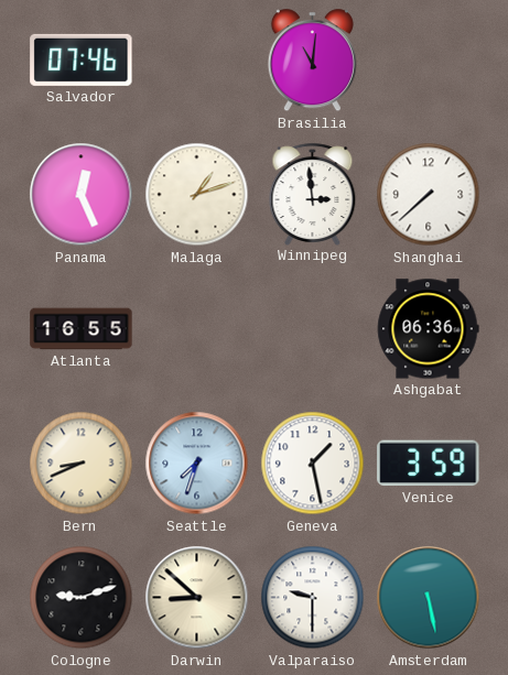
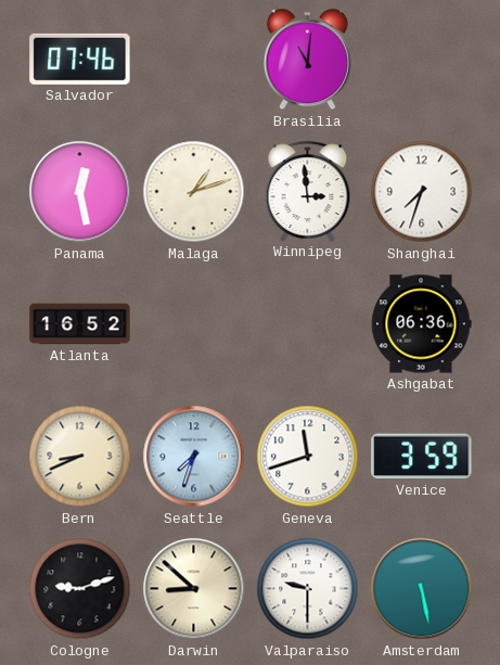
Panama: 12:26 -> 12:28 (80, 192)
Shanghai: 7:38 -> 7:33 (422, 192)
Atlanta: 16:55 -> 16:52 (80, 324)
Geneva: 1:28 -> 11:42 (308, 457)
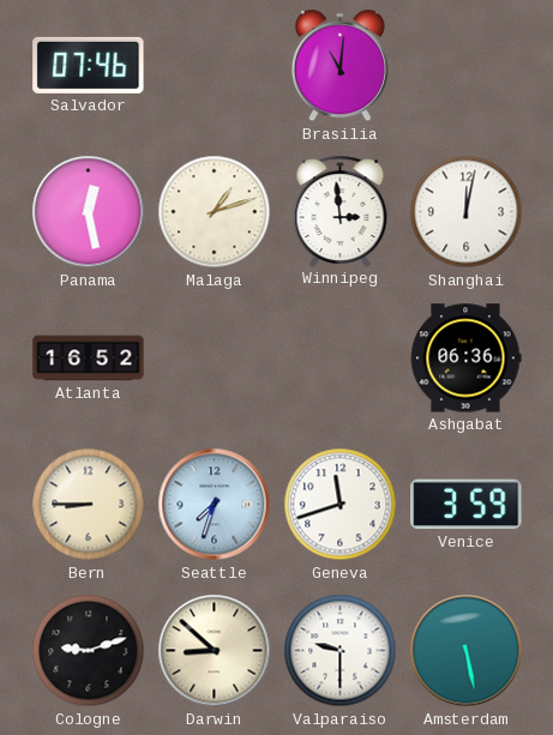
Shanghai: 7:33 -> 12:02 (467, 212)
Bern: 8:41 -> 8:45 (89, 505)
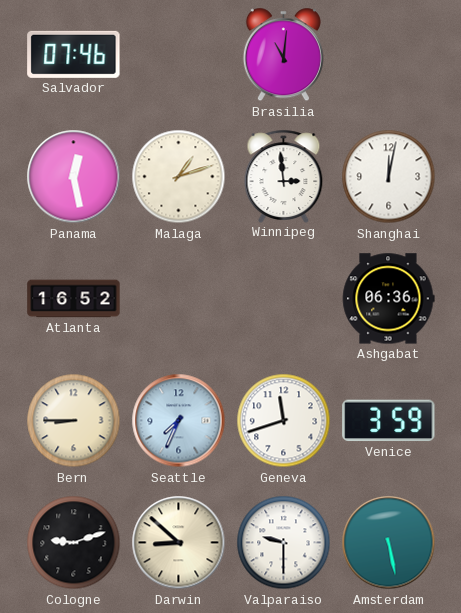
Seattle: 7:33 -> 7:34 (179, 421)
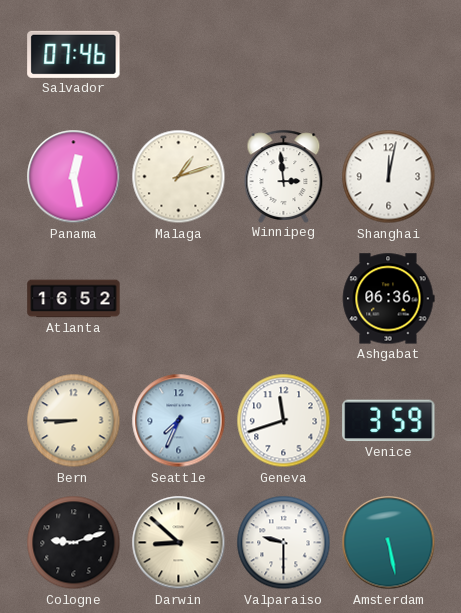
Brasilia: 11:01 -> none (283, 55)
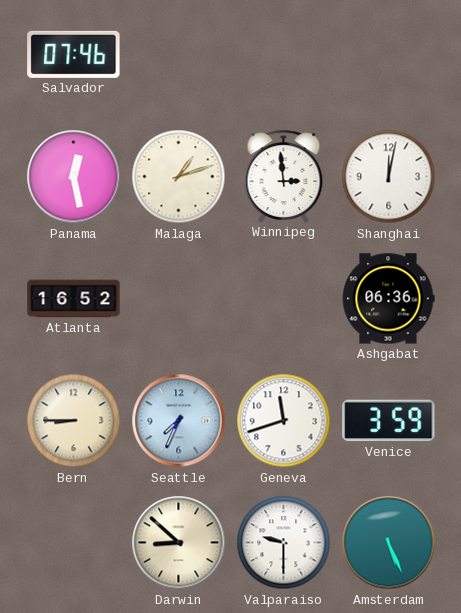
Cologne: 9:12 -> none (74, 543)
Amsterdam: 5:28 -> 5:26 (389, 543)
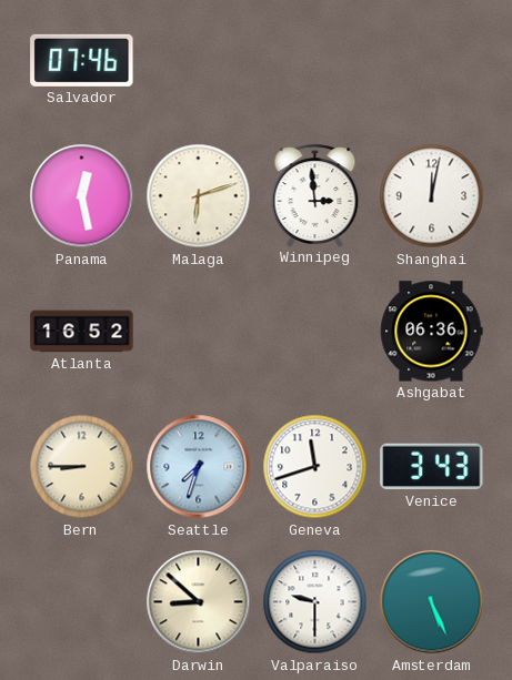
Malaga: 1:12 -> 6:12 (199, 196)
Seattle: 7:34 -> 7:33 (199, 467)
Venice: 3:59 -> 3:43 (432, 467)
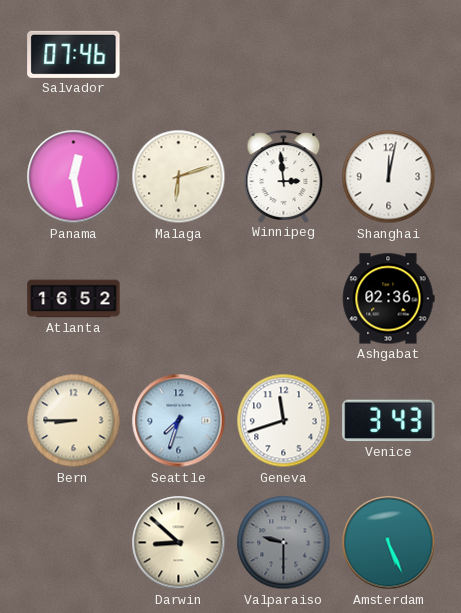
Ashgabat: 06:36 -> 02:36 (388, 299)
Valparaiso dial: white -> grey (284, 543)
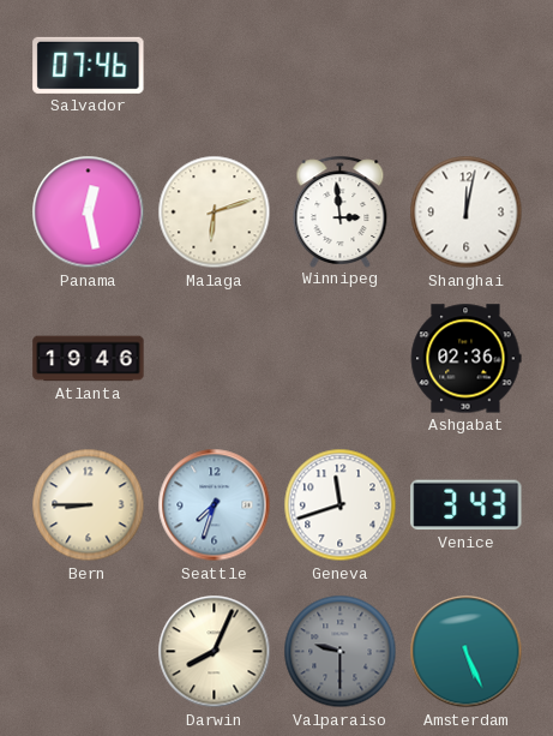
Atlanta: 16:52 -> 19:46 (89, 359)
Darwin: 8:52 -> 8:04 (215, 652)
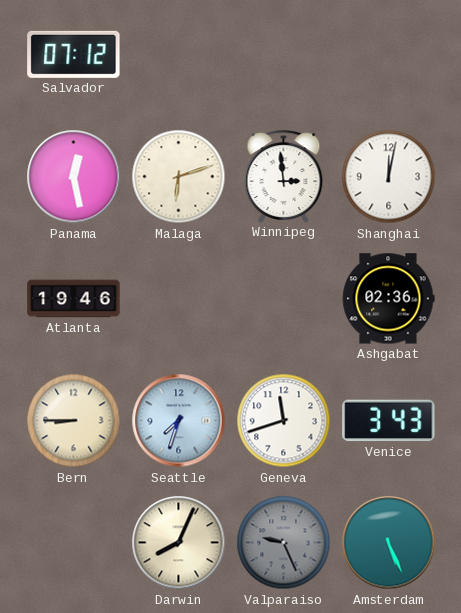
Salvador: 07:46 -> 07:12 (74, 54)
Valparaiso: 9:30 -> 9:26 (284, 543)
